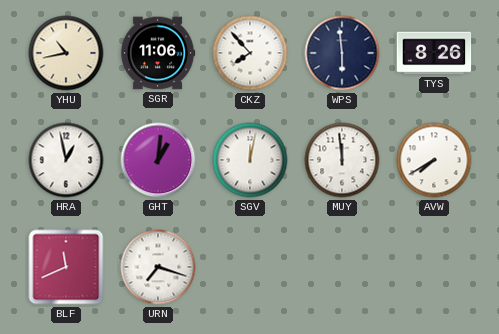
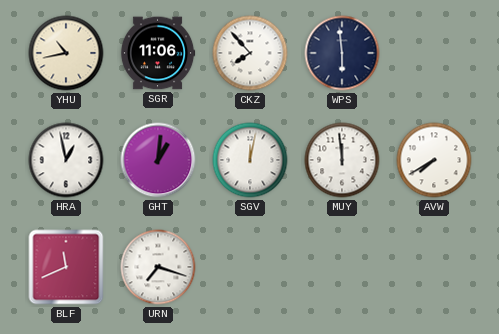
TYS: 8:26 -> none (434, 53)
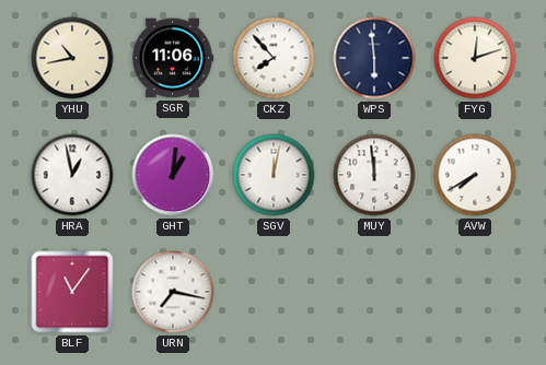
FYG: none -> 12:12 (475, 58)
BLF: 11:41 -> 11:06 (72, 292)
URN: 7:18 -> 7:17 (173, 292)
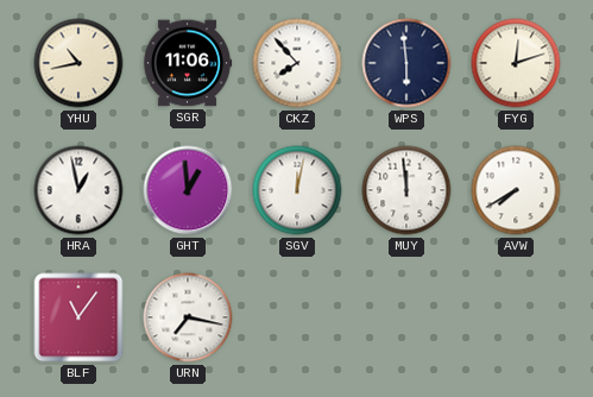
GHT: 1:01 -> 12:59 (188, 190)
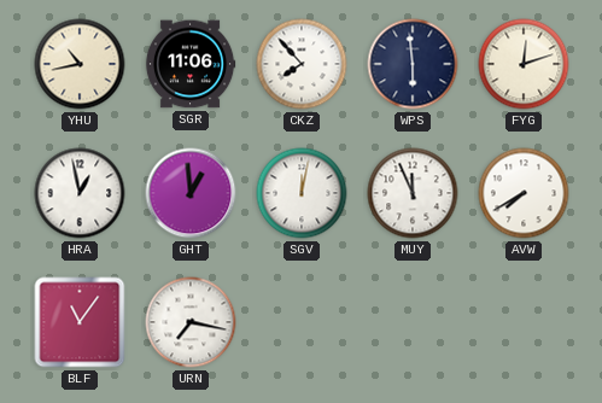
MUY: 11:59 -> 11:56 (413, 193)
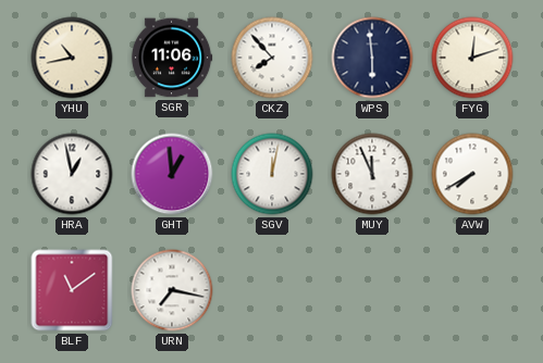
BLF: 11:06 -> 11:09 (72, 290)
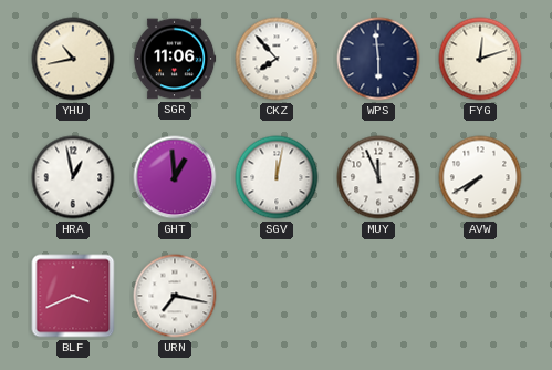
BLF: 11:09 -> 3:41 (73, 296)
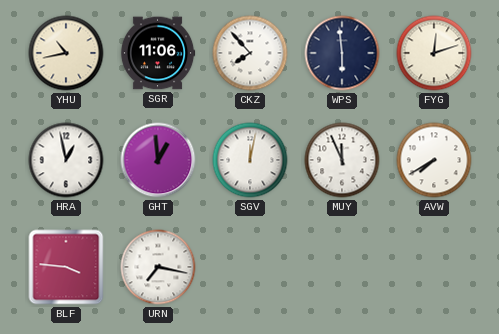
BLF: 3:41 -> 3:46 (66, 267)
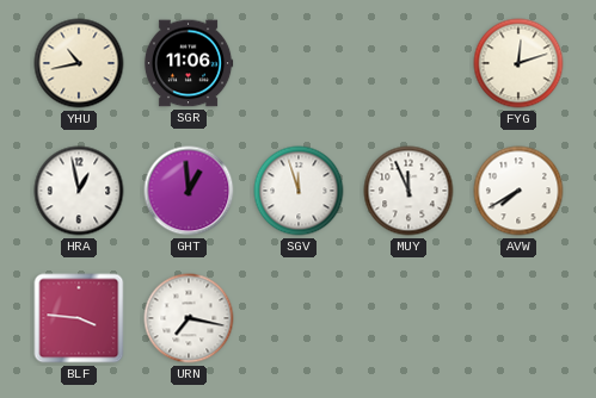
CKZ: 7:53 -> none (250, 53)
WPS: 5:59 -> none (342, 53)
SGV: 12:02 -> 11:57 (299, 191)
